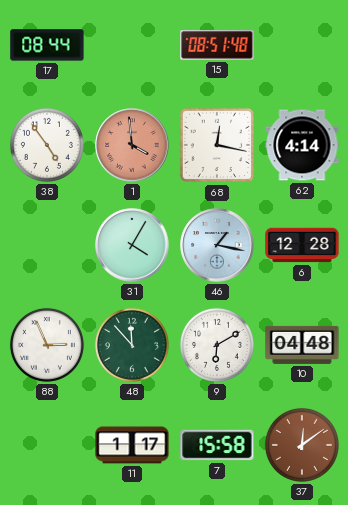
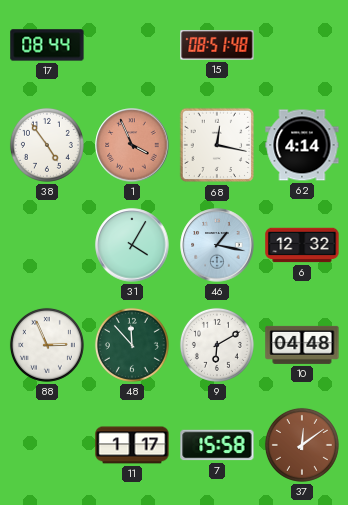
1: 3:59 -> 3:56 (132, 145)
6: 12:28 -> 12:32 (302, 245)
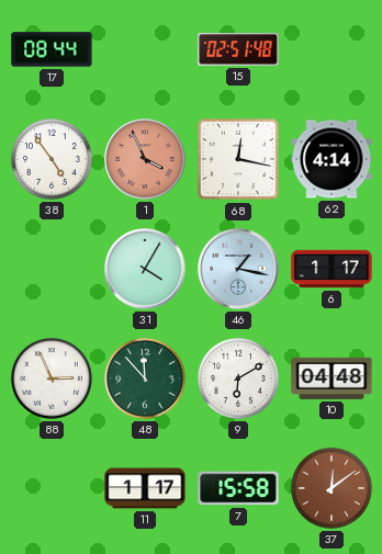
15: 08:51 -> 02:51 (238, 49)
6: 12:32 -> 1:17 (332, 269)
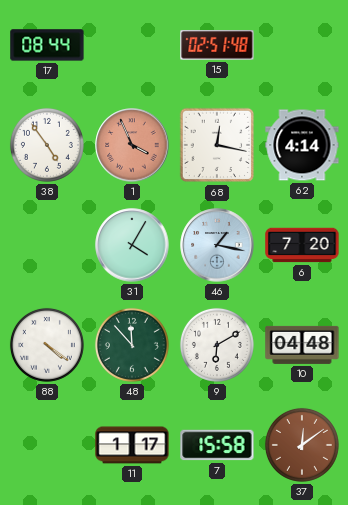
6: 1:17 -> 7:20 (302, 245)
88: 2:56 -> 4:21 (47, 345)
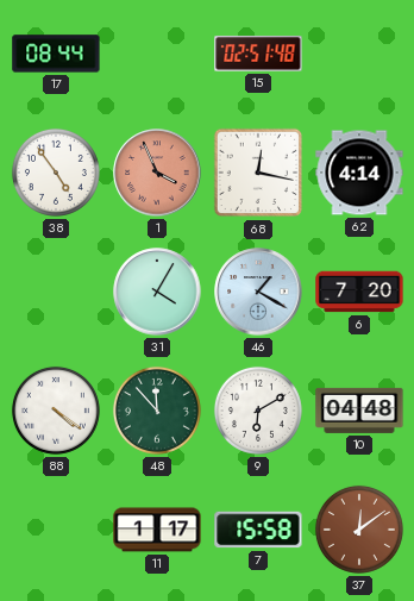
46: 1:17 -> 1:20 (258, 292)
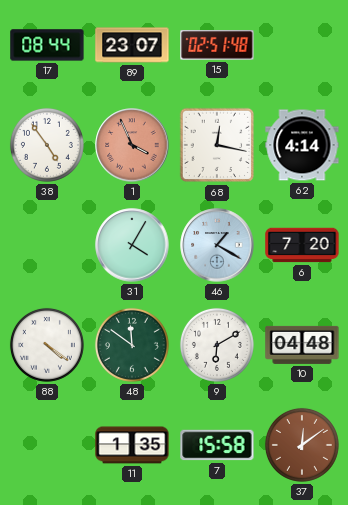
89: none -> 23:07 (132, 45)
48: 11:53 -> 11:51 (132, 345)
11: 1:17 -> 1:35 (132, 445)
